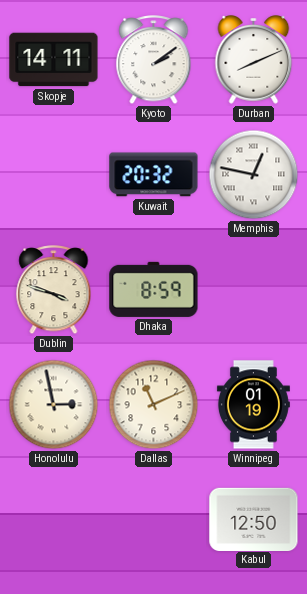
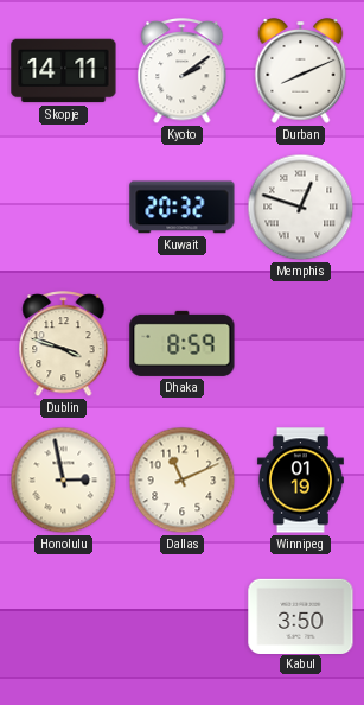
Memphis: 12:47 -> 12:48 (301, 208)
Kabul: 12:50 -> 3:50 (301, 616)
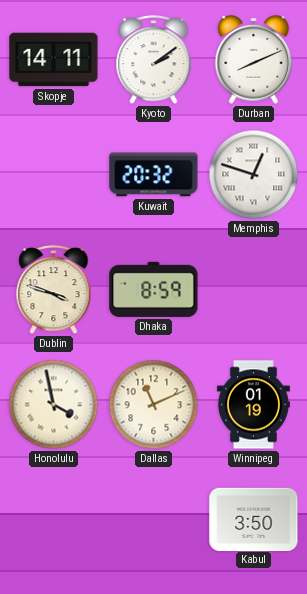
Honolulu: 2:58 -> 3:58 (54, 405)
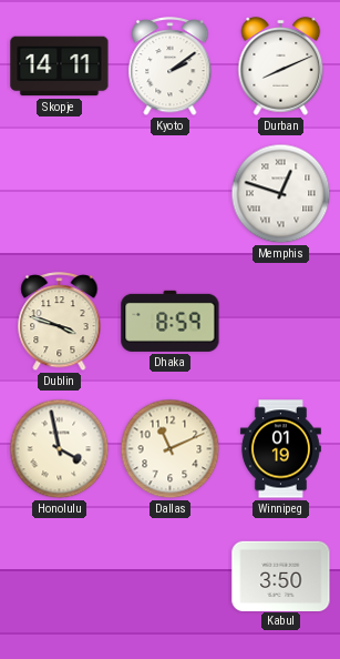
Kuwait: 20:32 -> none (154, 175)
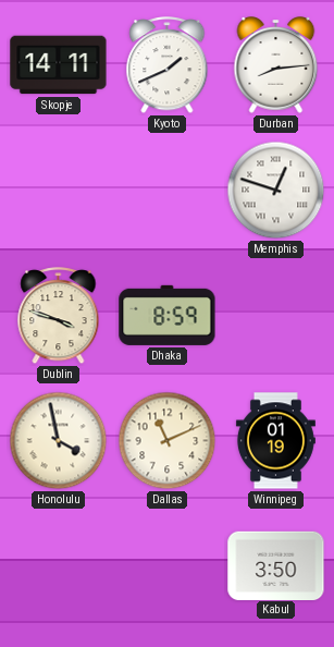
Kyoto: 2:09 -> 1:41 (168, 65)
Durban: 8:11 -> 8:14 (276, 65)
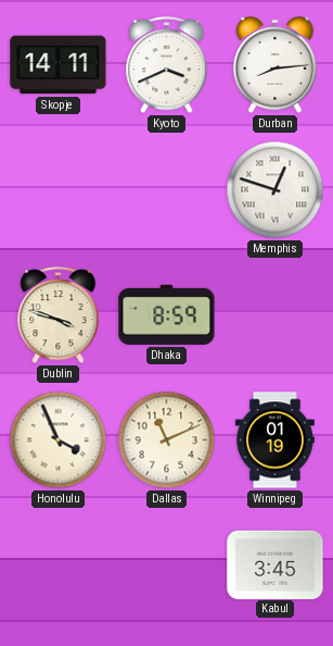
Kyoto: 1:41 -> 3:41 (167, 65)
Honolulu: 3:58 -> 3:56 (59, 440)
Kabul: 3:50 -> 3:45 (276, 564)
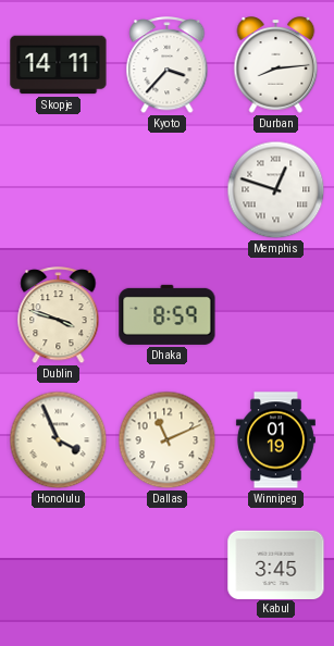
Kyoto: 3:41 -> 3:37 (168, 65)
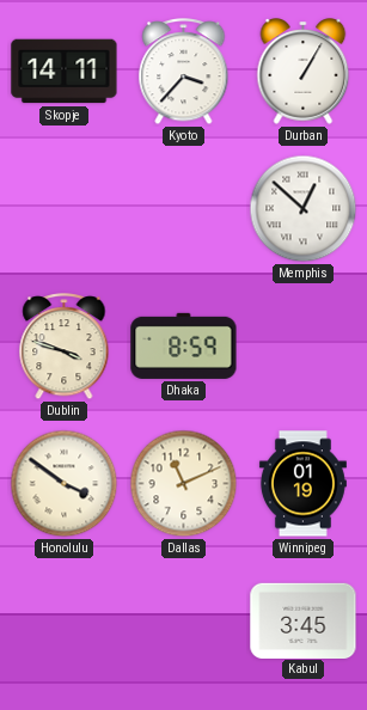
Durban: 8:14 -> 1:05 (304, 72)
Memphis: 12:48 -> 12:52 (304, 209)
Honolulu: 3:56 -> 3:51 (65, 484)
